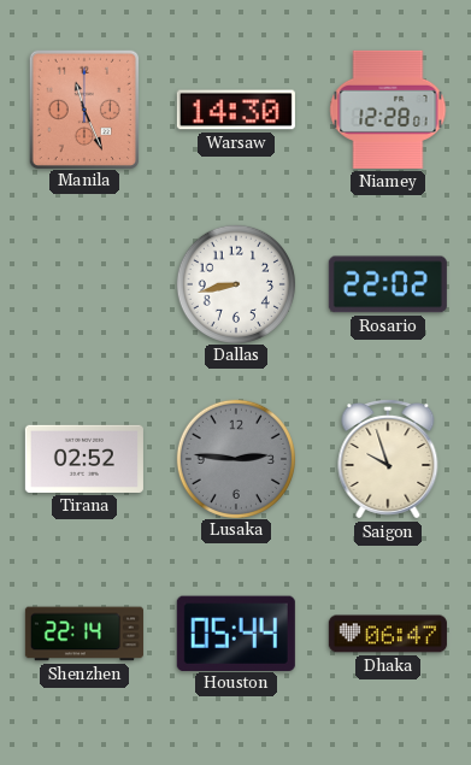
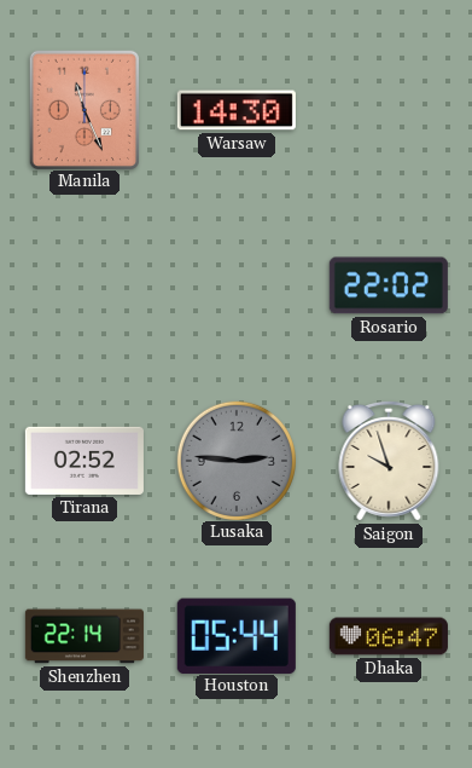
Niamey: 12:28 -> none (388, 110)
Dallas: 8:43 -> none (235, 283)
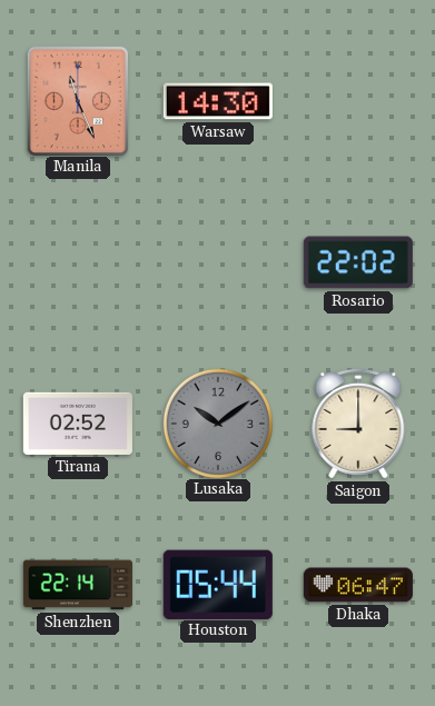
Lusaka: 2:46 -> 10:09 (217, 422)
Saigon: 9:57 -> 9:00 (358, 424)
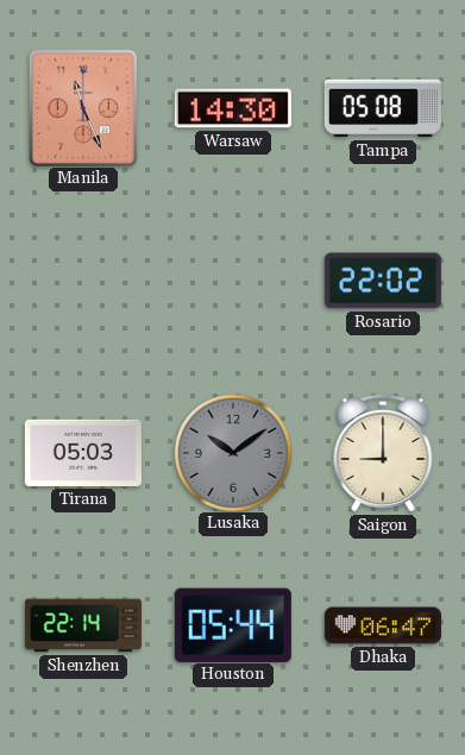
Tampa: none -> 05:08 (383, 108)
Tirana: 02:52 -> 05:03 (83, 453)
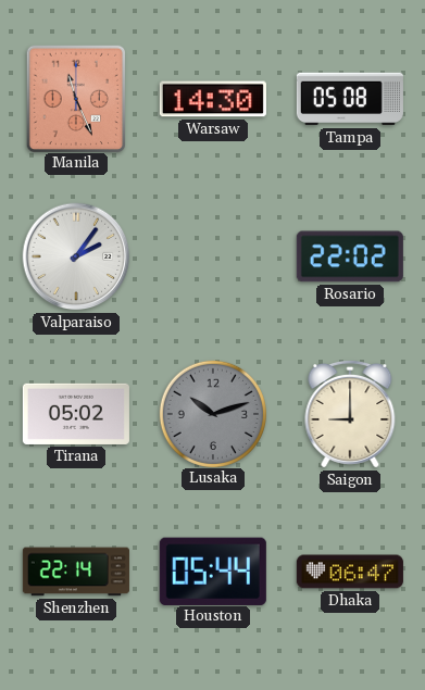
Valparaiso: none -> 2:06 (76, 256)
Tirana: 05:03 -> 05:02 (76, 414)
Lusaka: 10:09 -> 10:12 (212, 413)
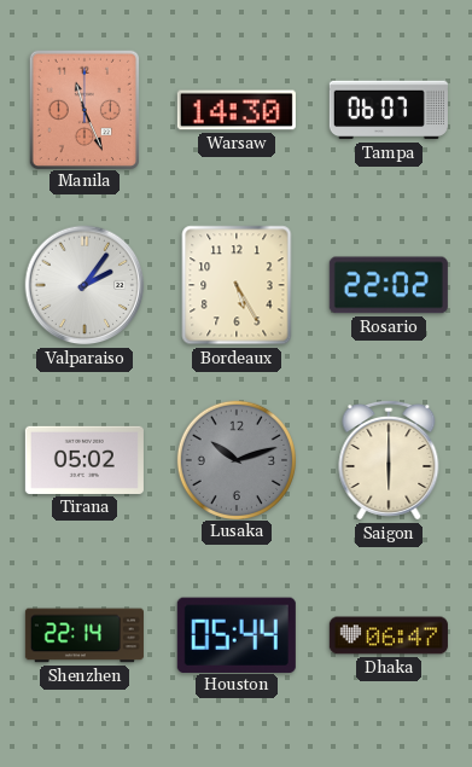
Tampa: 05:08 -> 06:07 (389, 110)
Bordeaux: none -> 5:25 (237, 285)
Saigon: 9:00 -> 6:00 (389, 460)
